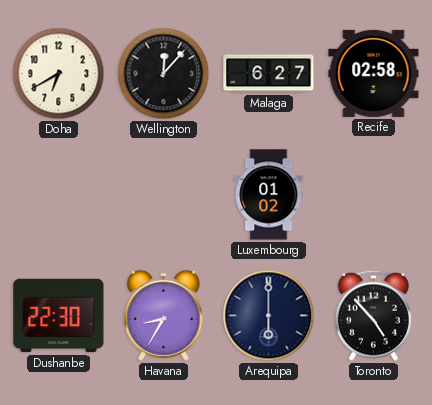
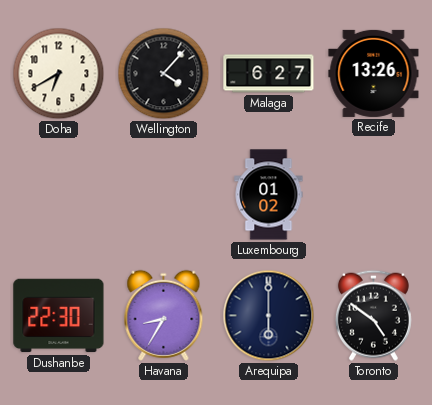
Wellington: 12:07 -> 4:07 (164, 74)
Recife: 02:58 -> 13:26 (374, 73)
Toronto: 4:53 -> 4:51 (373, 315)
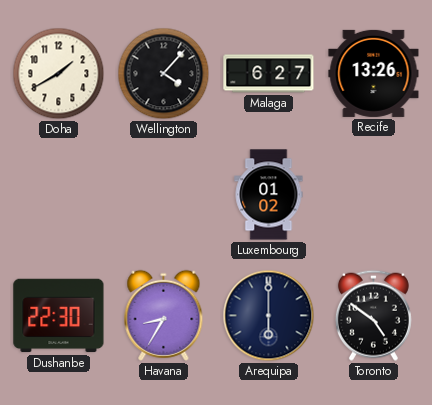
Doha: 6:40 -> 1:40 (59, 74)
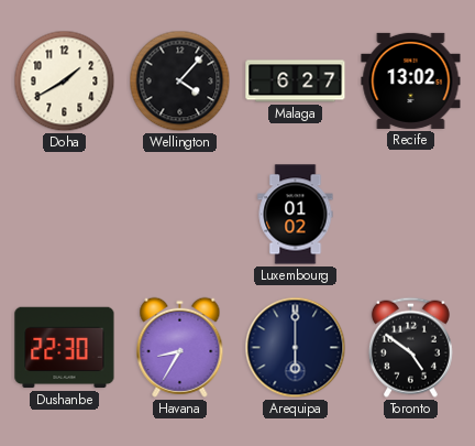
Recife: 13:26 -> 13:02 (411, 80)
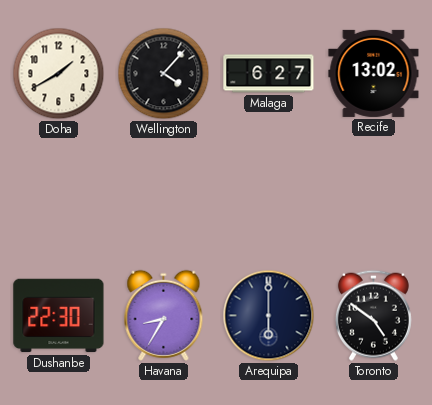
Luxembourg: 01:02 -> none (296, 215)
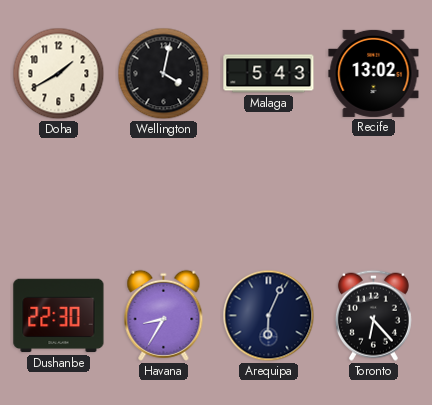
Wellington: 4:07 -> 4:02 (164, 74)
Malaga: 6:27 -> 5:43 (269, 74)
Arequipa: 6:00 -> 6:04 (269, 316)
Toronto: 4:51 -> 6:23 (373, 315)
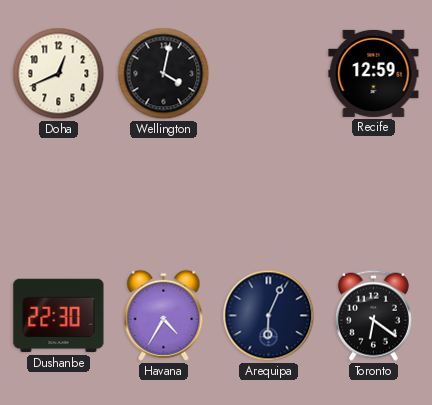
Doha: 1:40 -> 12:41 (59, 74)
Malaga: 5:43 -> none (269, 74)
Recife: 13:02 -> 12:59 (374, 73)
Havana: 8:35 -> 4:35 (164, 315)
Toronto: 6:23 -> 6:21 (373, 315)
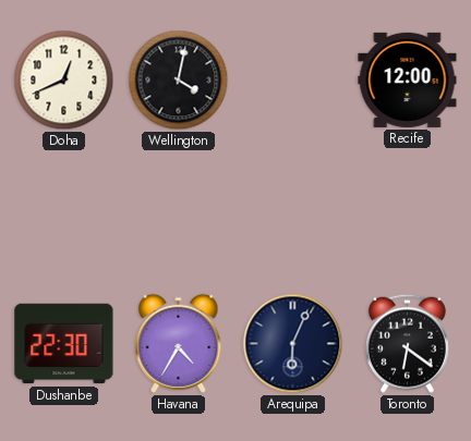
Recife: 12:59 -> 12:00 (408, 79)
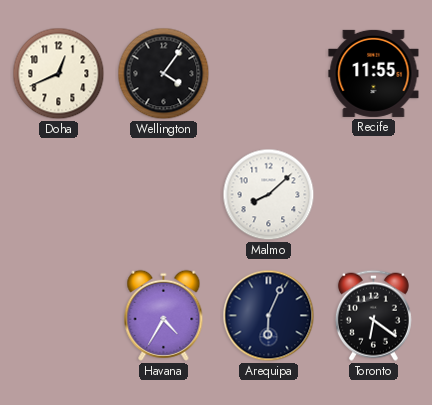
Wellington: 4:02 -> 4:06 (164, 74)
Recife: 12:00 -> 11:55 (374, 73)
Malmo: none -> 8:08 (269, 195)
Dushanbe: 22:30 -> none (64, 344)
